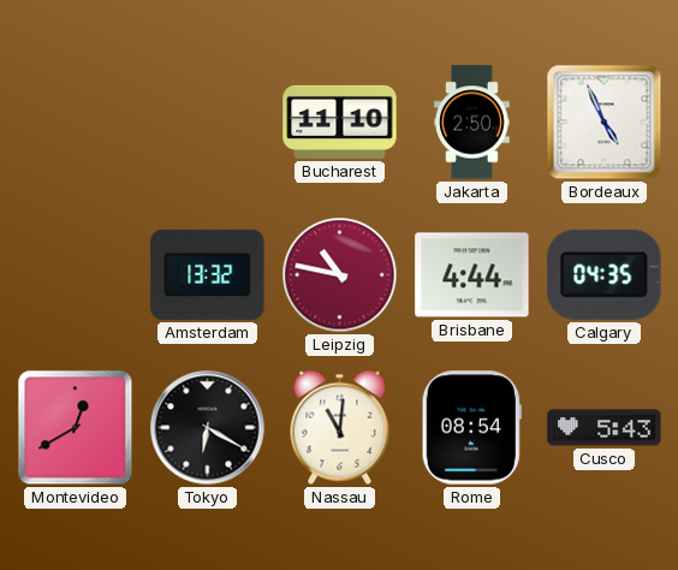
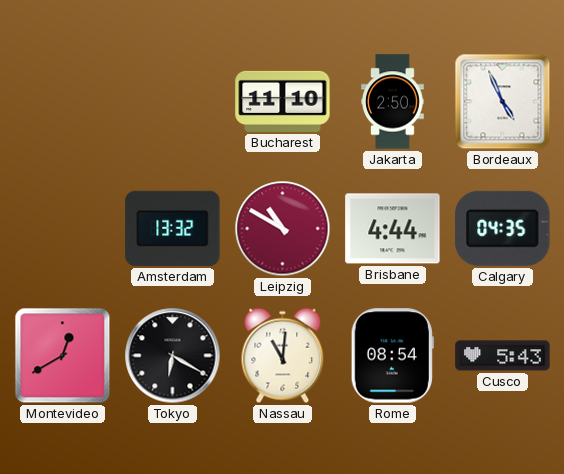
Leipzig: 10:47 -> 10:50 (283, 229)
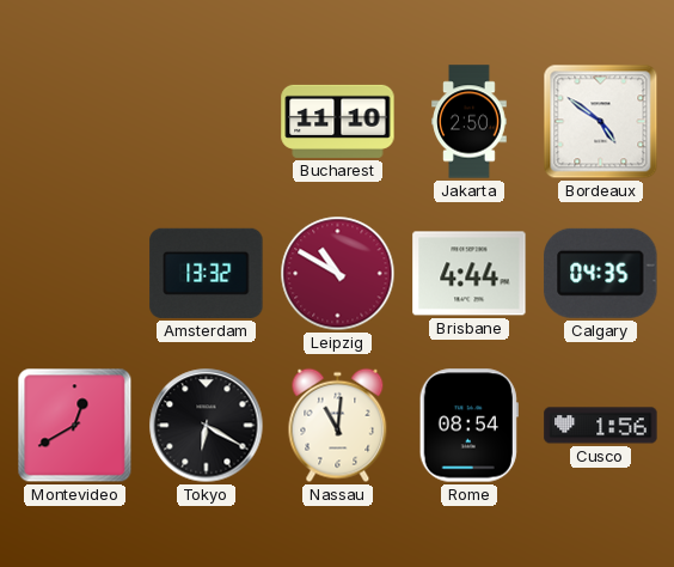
Bordeaux: 4:56 -> 4:51 (601, 122)
Cusco: 5:43 -> 1:56 (601, 426)
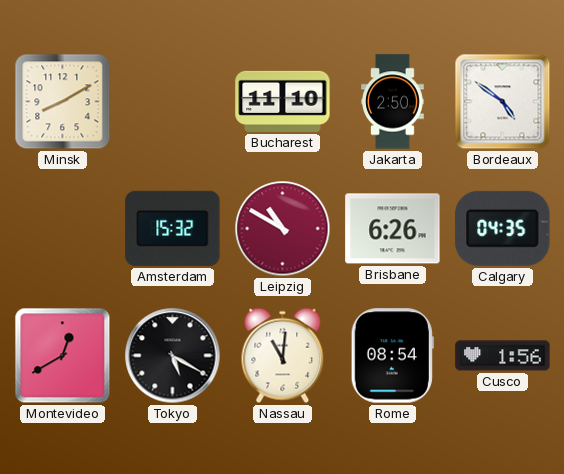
Minsk: none -> 8:10 (63, 102)
Amsterdam: 13:32 -> 15:32 (173, 228)
Brisbane: 4:44 -> 6:26 (393, 229)
Tokyo: 6:20 -> 5:20 (173, 356)
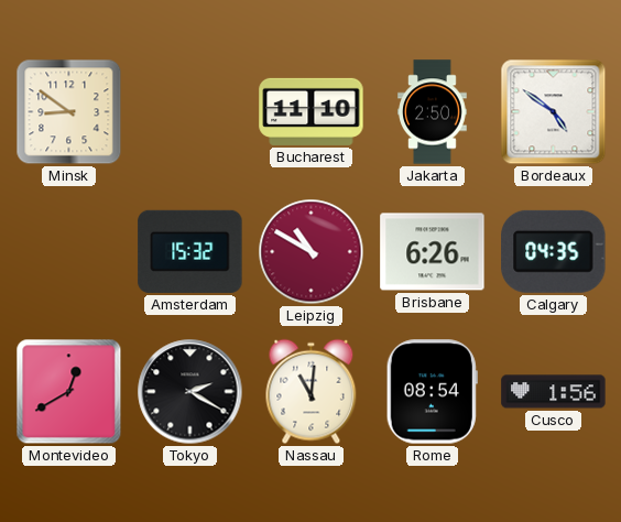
Minsk: 8:10 -> 8:51 (69, 112)
Tokyo: 5:20 -> 2:20 (190, 392)
